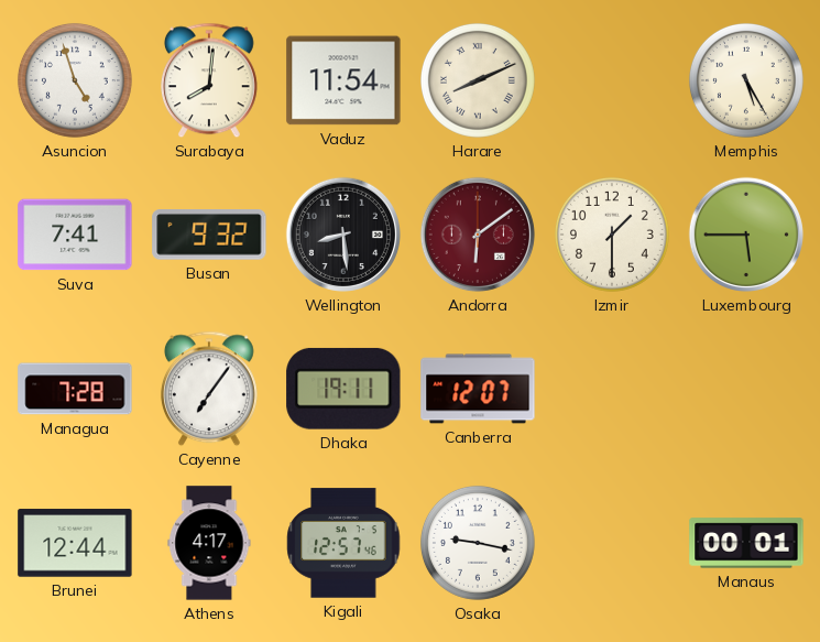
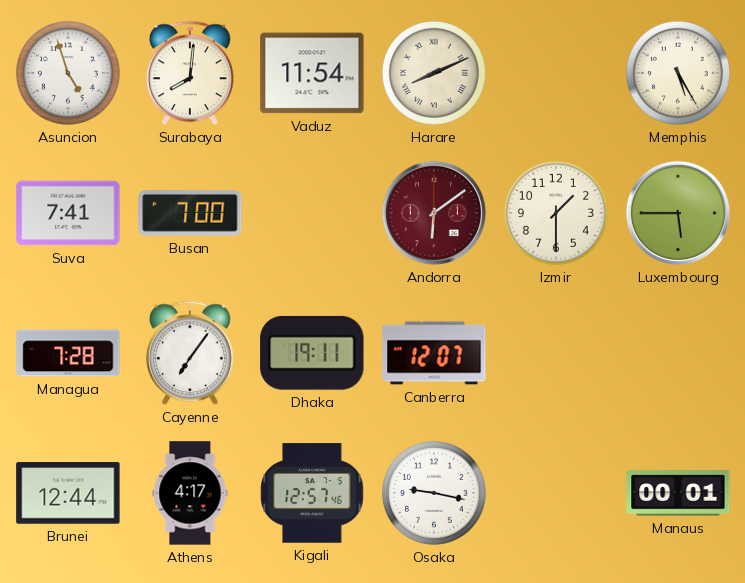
Busan: 9:32 -> 7:00 (190, 214)
Wellington: 8:29 -> none (343, 235)
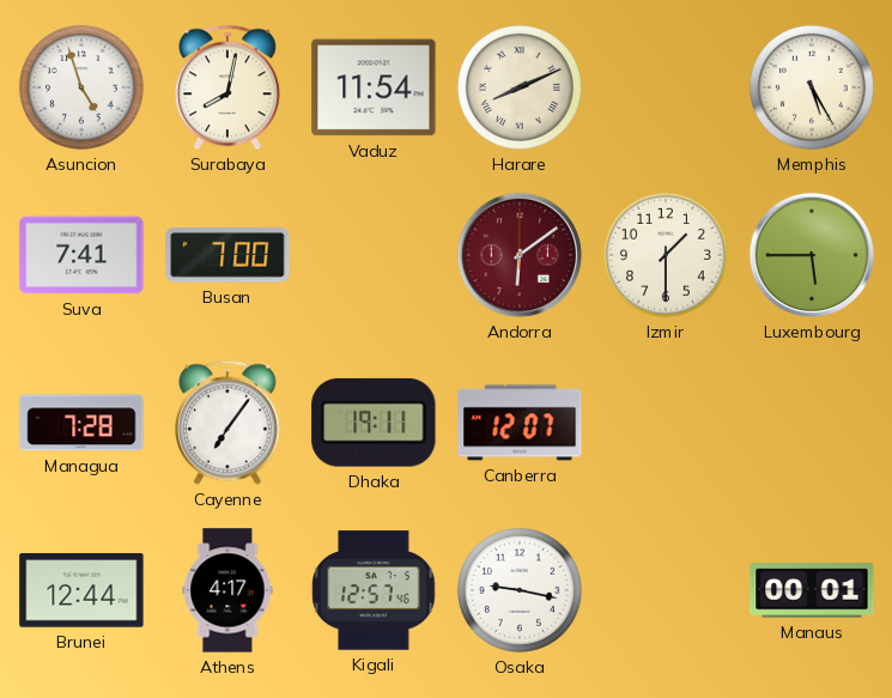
Surabaya: 8:01 -> 8:02 (227, 87)
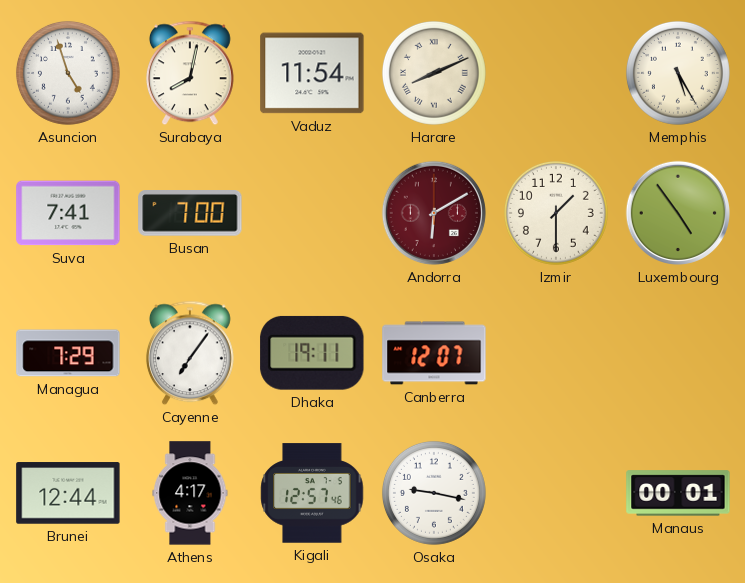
Andorra: 6:09 -> 6:10 (434, 213)
Luxembourg: 5:45 -> 4:54 (678, 213)
Managua: 7:28 -> 7:29 (68, 353)
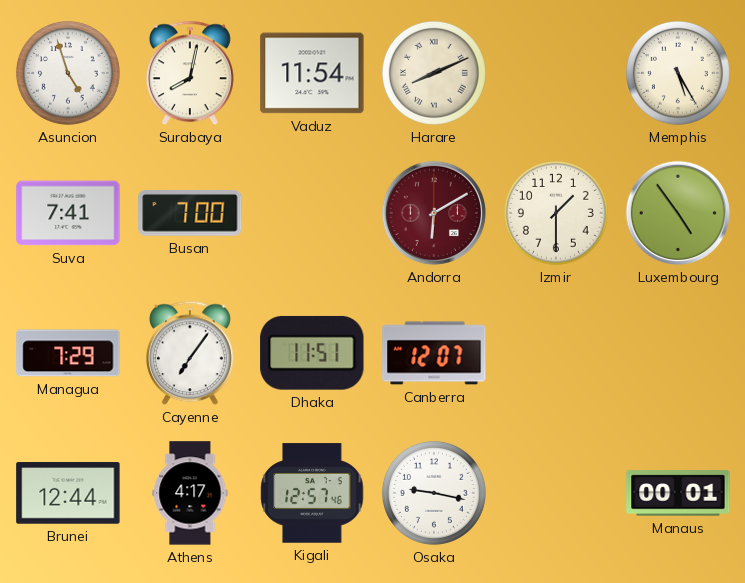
Dhaka: 19:11 -> 11:51 (312, 353)
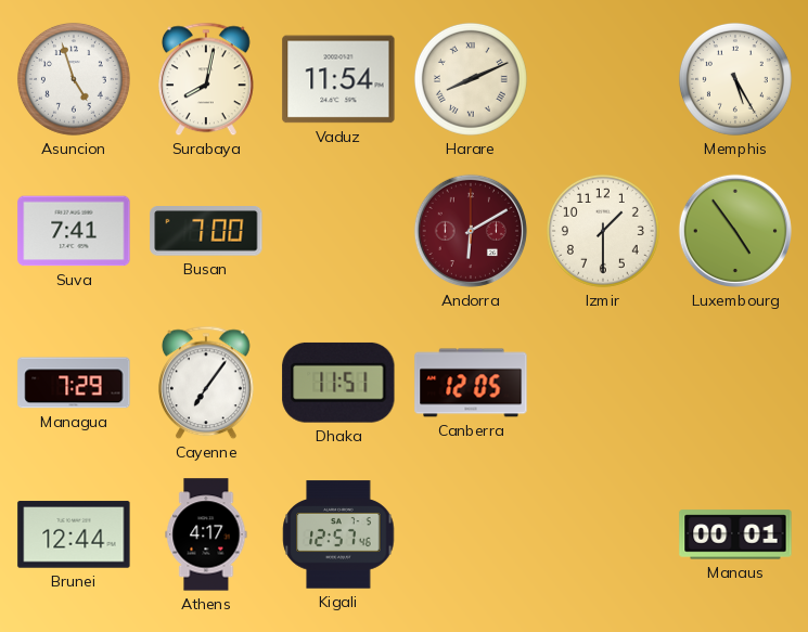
Canberra: 12:07 -> 12:05 (471, 383)
Osaka: 9:17 -> none (434, 493)
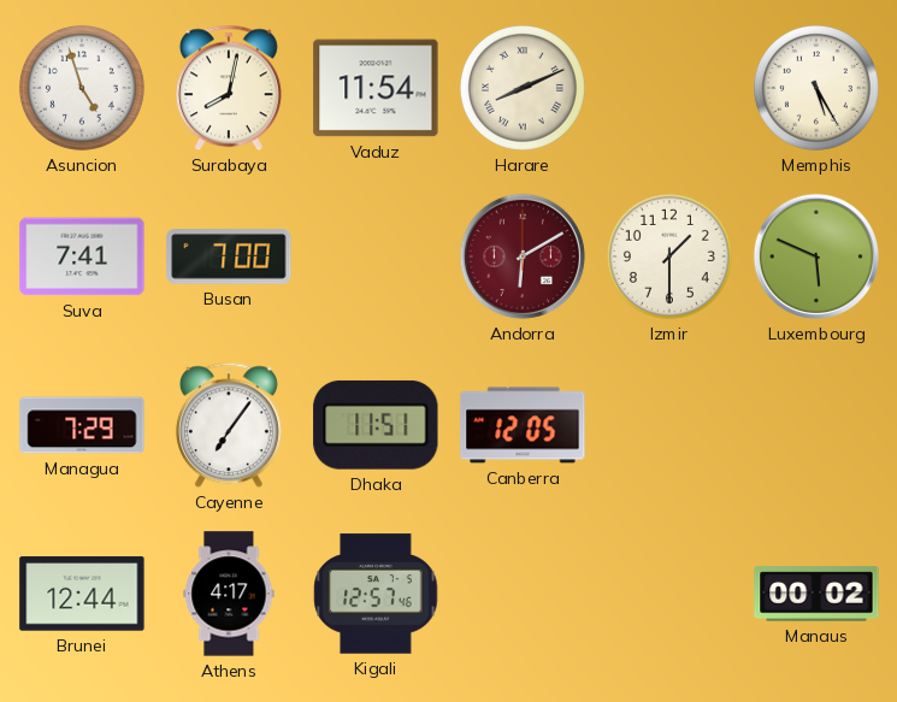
Luxembourg: 4:54 -> 5:49 (816, 256)
Manaus: 00:01 -> 00:02 (816, 594)
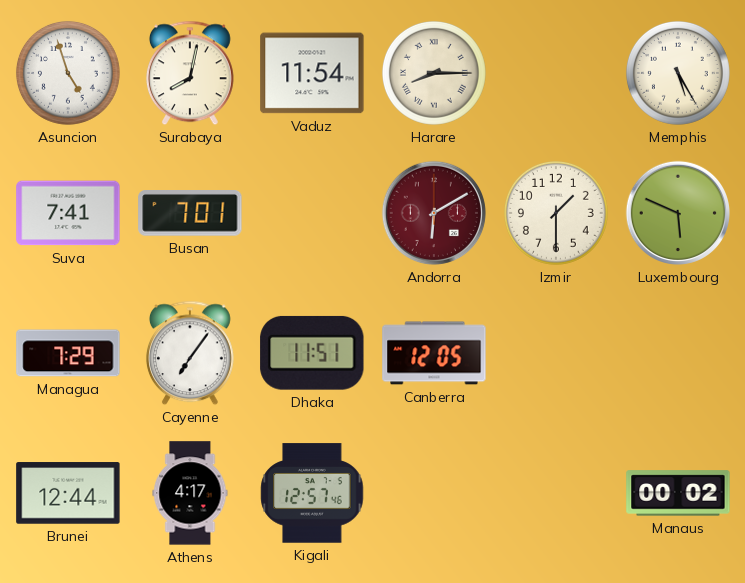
Harare: 8:11 -> 8:15 (434, 73)
Busan: 7:00 -> 7:01 (190, 214)
